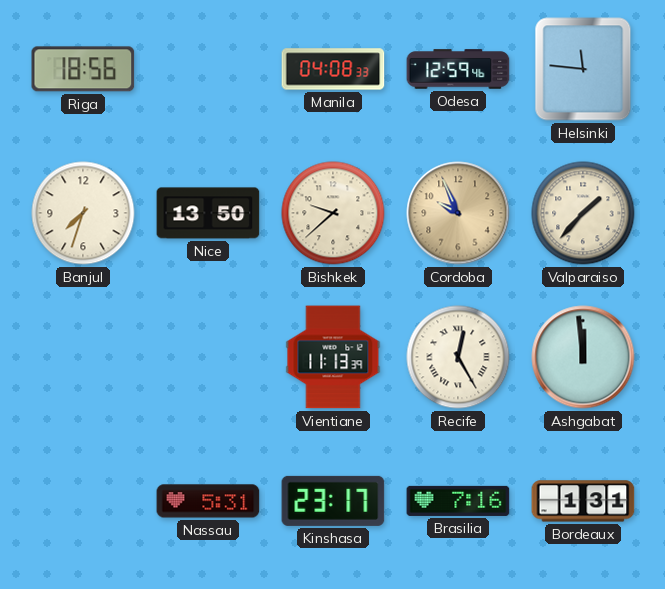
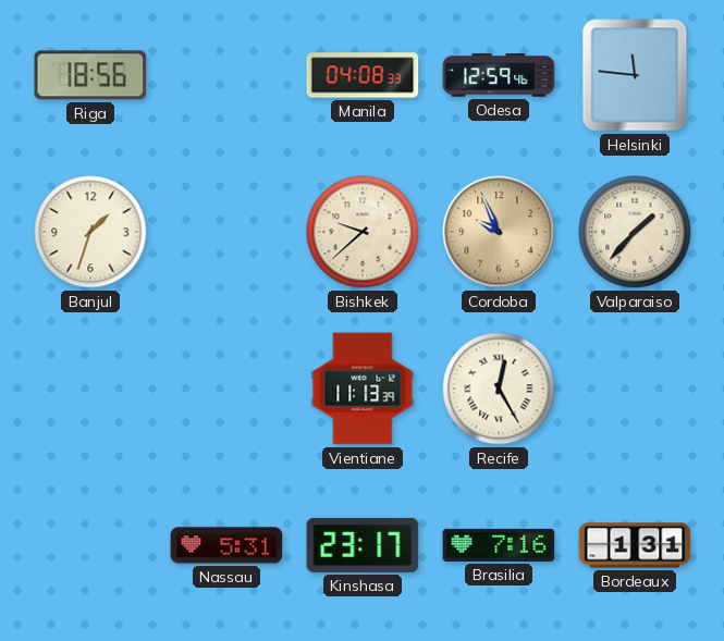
Banjul: 7:33 -> 1:33 (90, 232)
Nice: 13:50 -> none (208, 213)
Ashgabat: 11:59 -> none (583, 357)
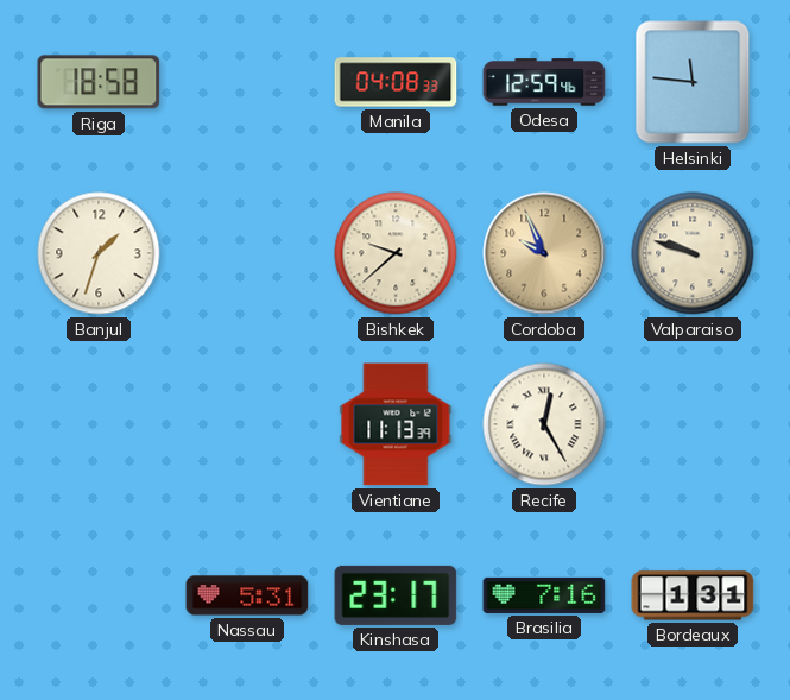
Riga: 18:56 -> 18:58 (99, 82)
Valparaiso: 1:37 -> 9:48 (693, 253)
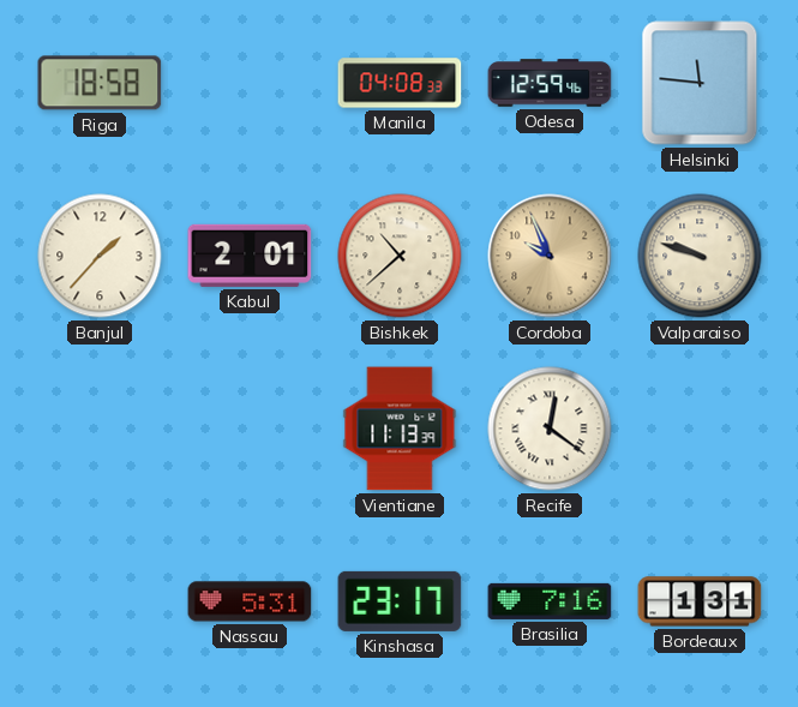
Banjul: 1:33 -> 1:37 (100, 256)
Kabul: none -> 2:01 (250, 256)
Bishkek: 9:38 -> 10:38 (400, 256)
Recife: 12:25 -> 12:21 (550, 429)
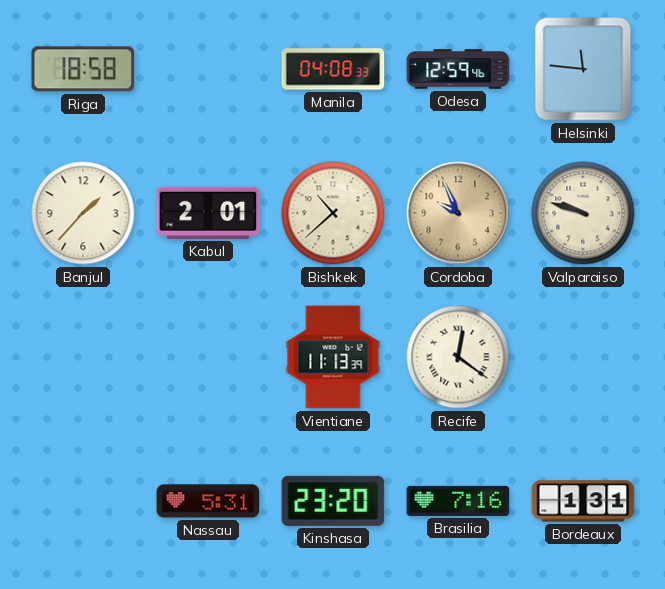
Kinshasa: 23:17 -> 23:20 (333, 501)
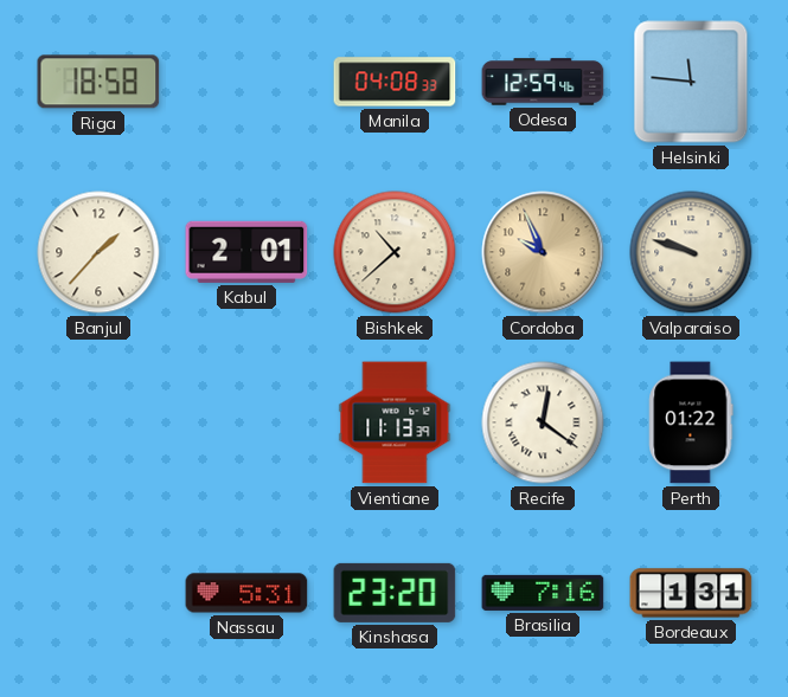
Perth: none -> 01:22 (691, 422)
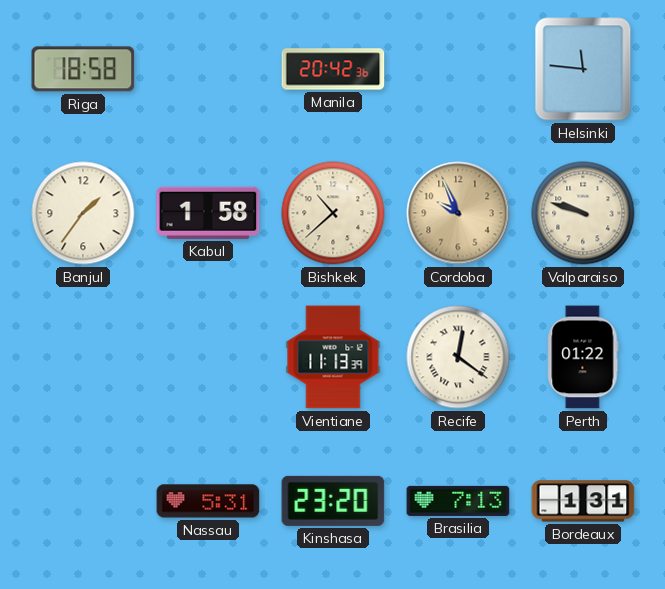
Manila: 04:08 -> 20:42 (333, 69)
Odesa: 12:59 -> none (543, 82)
Banjul: 1:37 -> 1:36 (83, 213)
Kabul: 2:01 -> 1:58 (208, 213)
Brasilia: 7:16 -> 7:13 (458, 501)
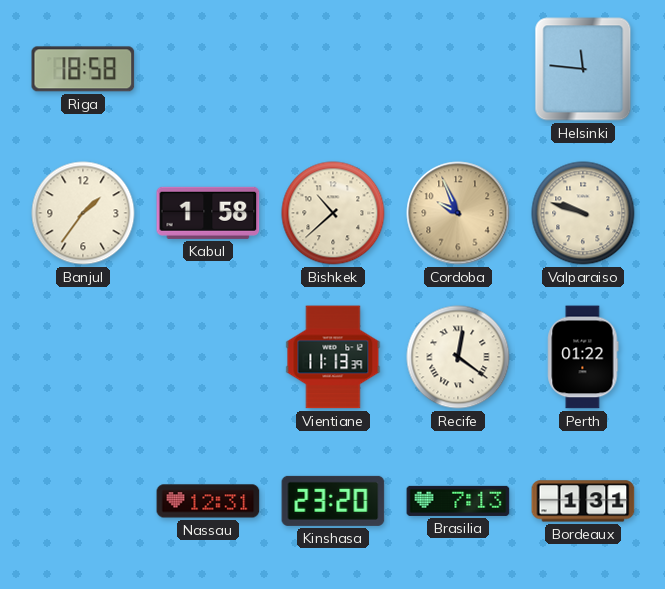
Manila: 20:42 -> none (333, 69)
Nassau: 5:31 -> 12:31 (208, 501)
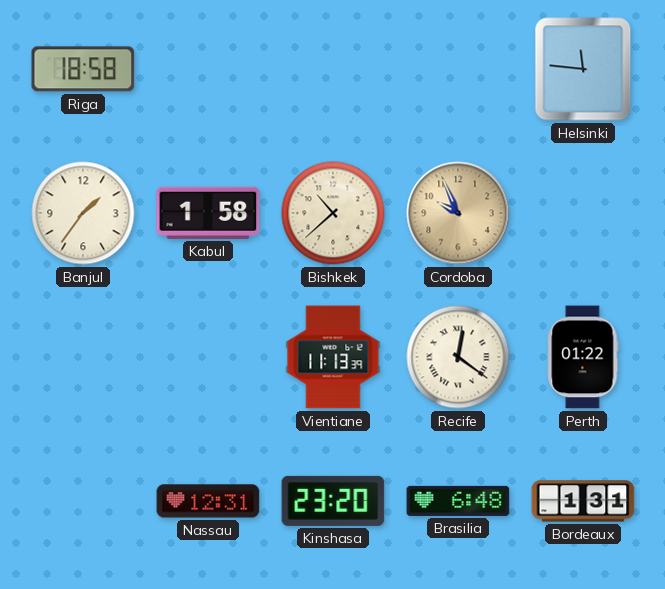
Valparaiso: 9:48 -> none (583, 213)
Brasilia: 7:13 -> 6:48 (458, 501)
